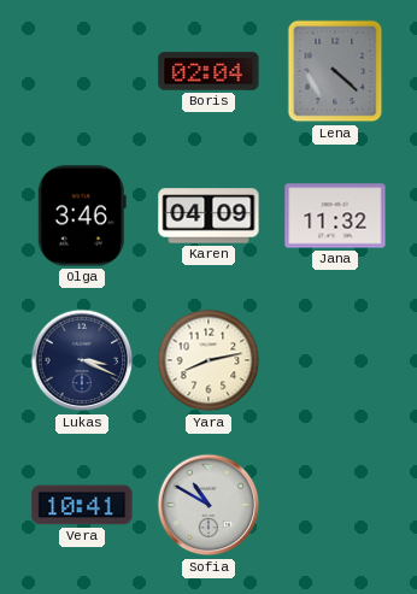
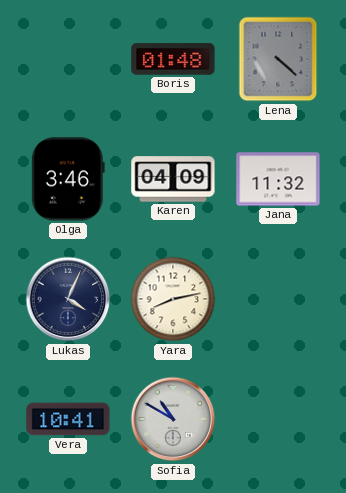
Boris: 02:04 -> 01:48 (173, 59)
Lukas: 3:19 -> 4:04 (68, 299)
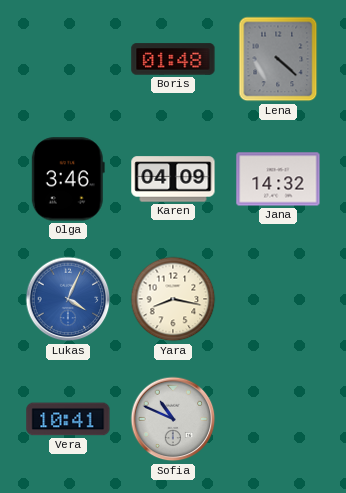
Jana: 11:32 -> 14:32 (278, 179)
Lukas dial: navy -> blue (68, 299)
Yara: 8:13 -> 8:17 (173, 299)
Sofia: 10:50 -> 10:49 (173, 419)
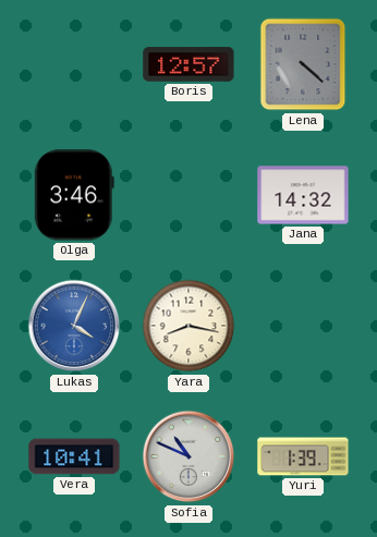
Boris: 01:48 -> 12:57 (188, 64)
Karen: 04:09 -> none (173, 179)
Yuri: none -> 1:39 (303, 456)
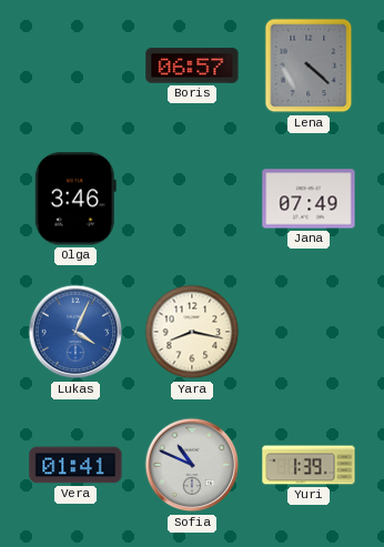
Boris: 12:57 -> 06:57 (192, 65)
Jana: 14:32 -> 07:49 (309, 199)
Vera: 10:41 -> 01:41 (75, 465)
